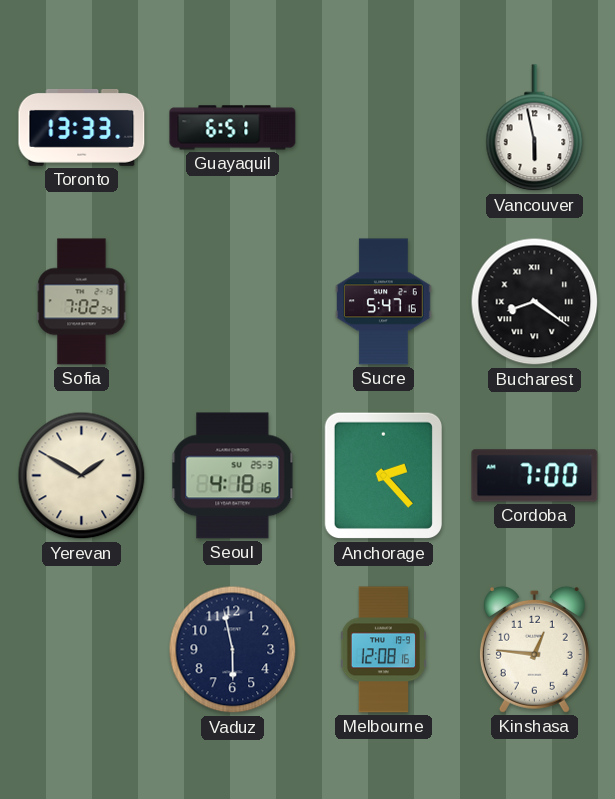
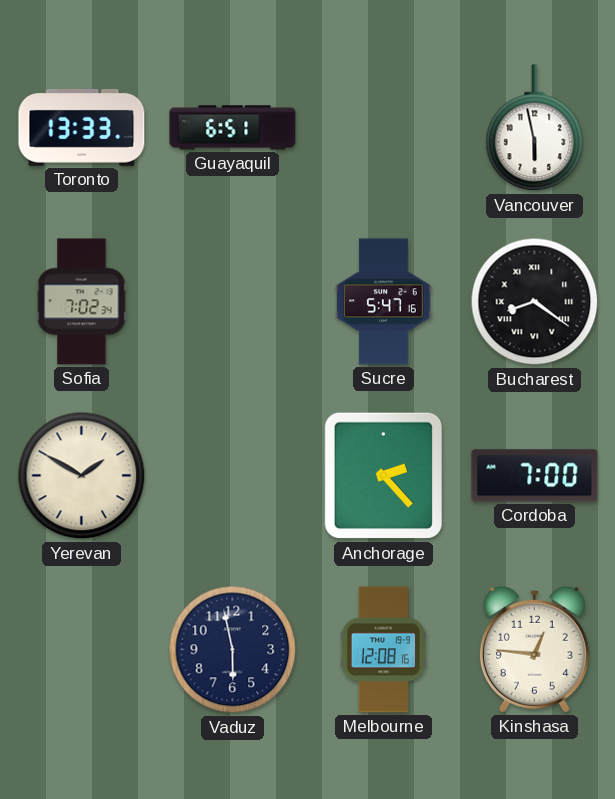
Seoul: 4:18 -> none (233, 476)
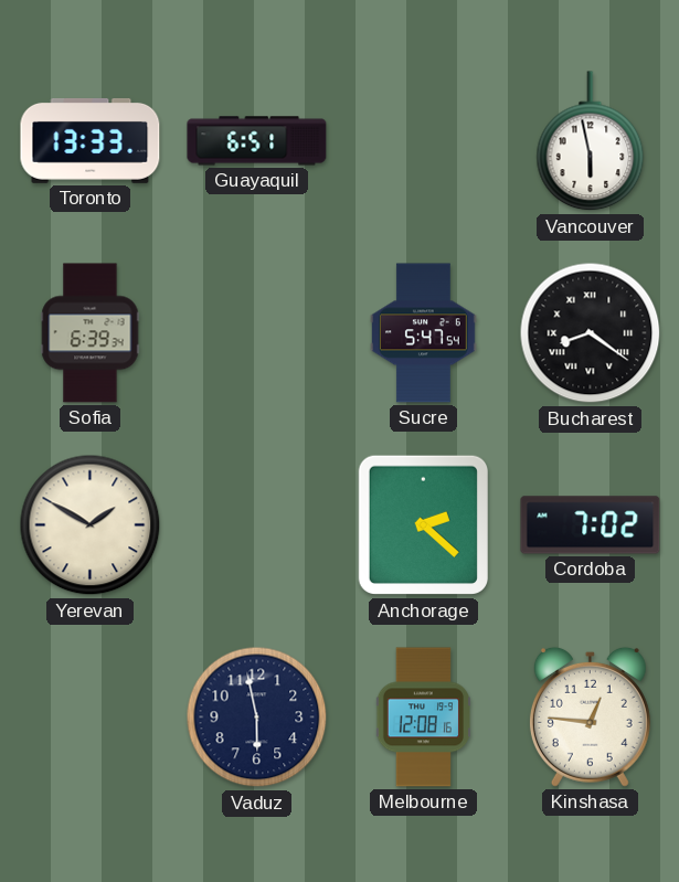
Sofia: 7:02 -> 6:39 (91, 333)
Sucre: 5:47:16 -> 5:47:54 (424, 333)
Anchorage: 2:23 -> 2:22 (423, 525)
Cordoba: 7:00 -> 7:02 (591, 525)
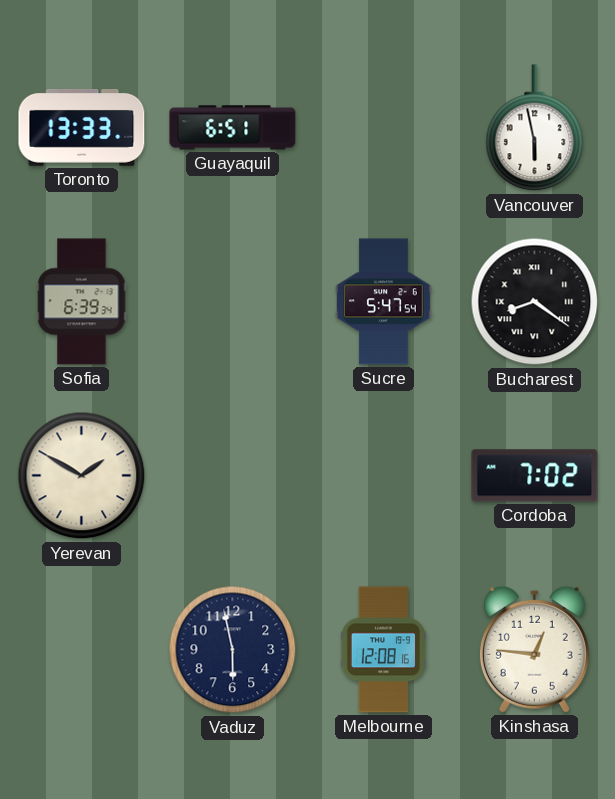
Anchorage: 2:22 -> none (423, 525)
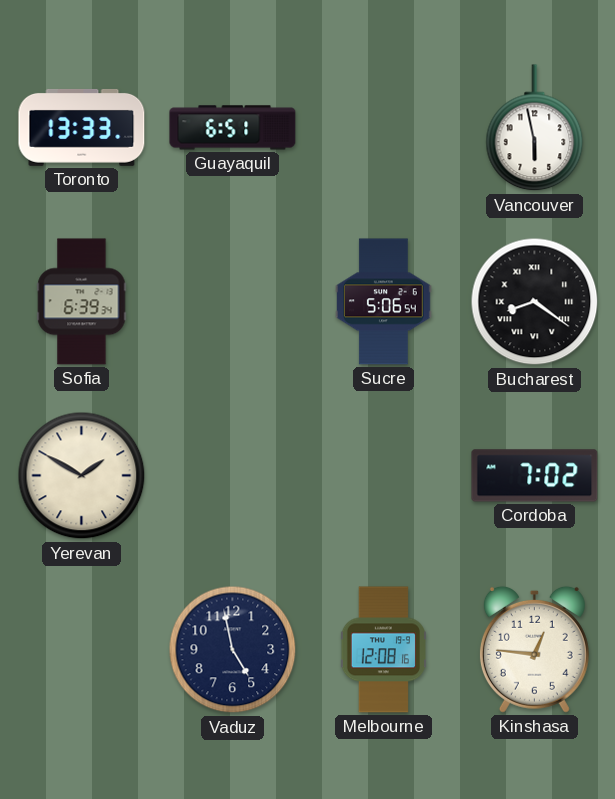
Sucre: 5:47 -> 5:06 (384, 302)
Vaduz: 5:58 -> 4:58 (233, 650)
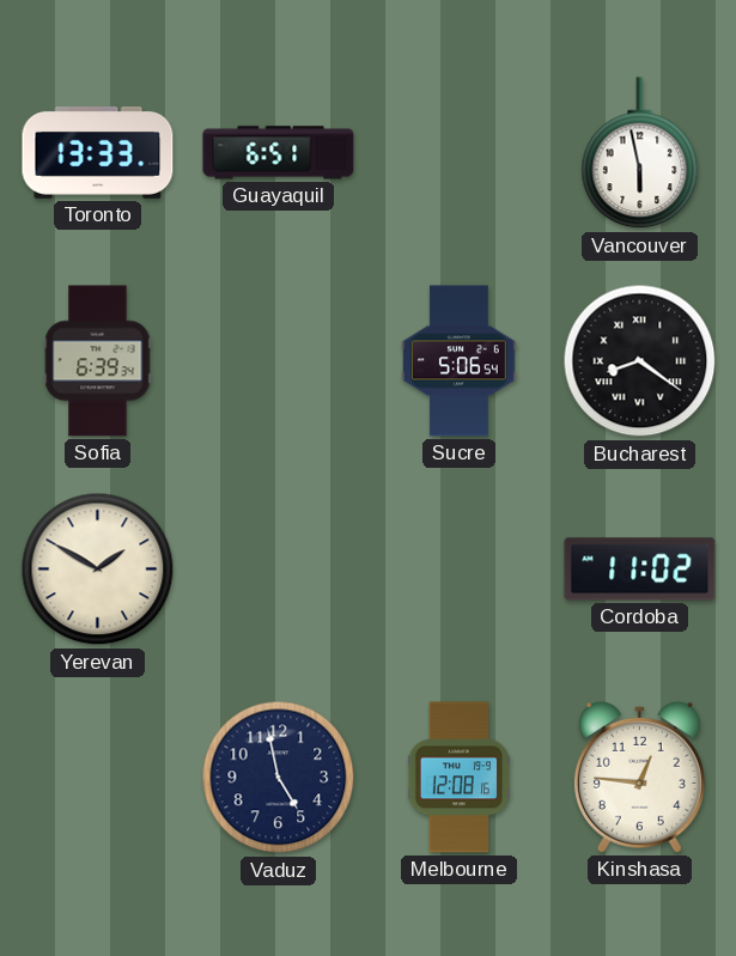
Cordoba: 7:02 -> 11:02 (640, 570)
